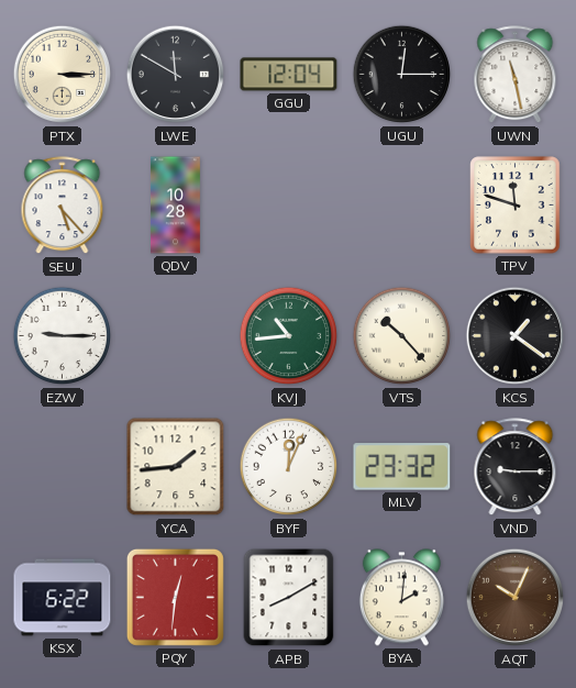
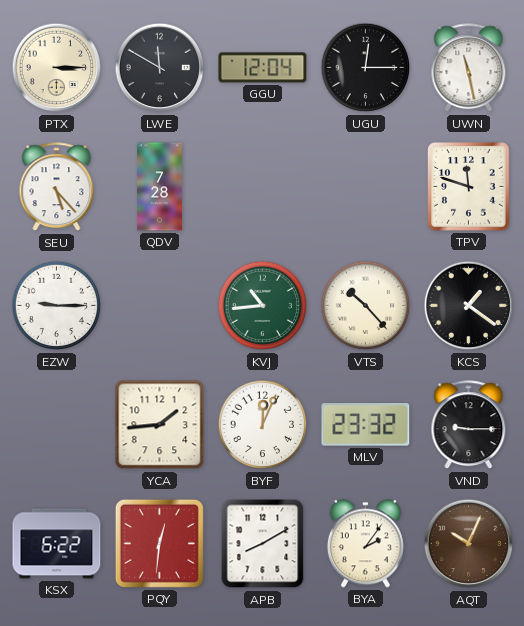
QDV: 10:28 -> 7:28 (160, 187)
BYA: 2:01 -> 2:06 (365, 544)
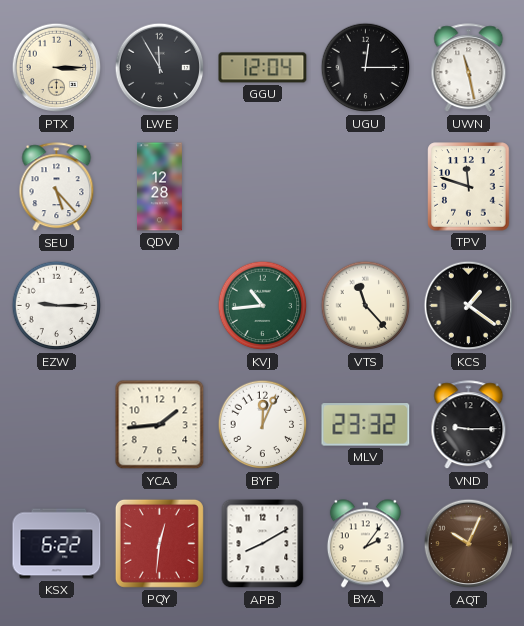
LWE: 11:50 -> 11:55 (160, 68)
QDV: 7:28 -> 12:28 (160, 187)
VTS: 10:23 -> 11:23 (366, 306)
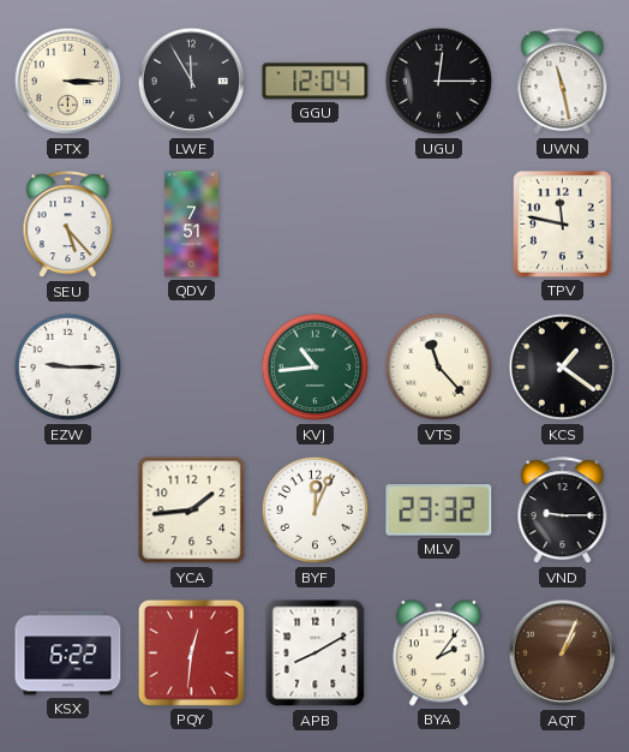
QDV: 12:28 -> 7:51 (192, 225)
TPV: 11:48 -> 11:47 (563, 225)
AQT: 10:04 -> 1:04 (563, 653)
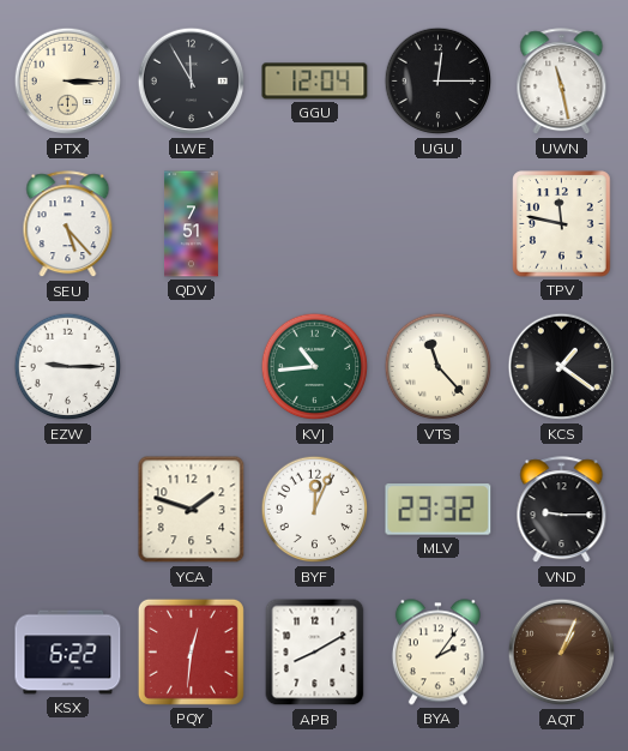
YCA: 1:44 -> 1:48 (192, 510)
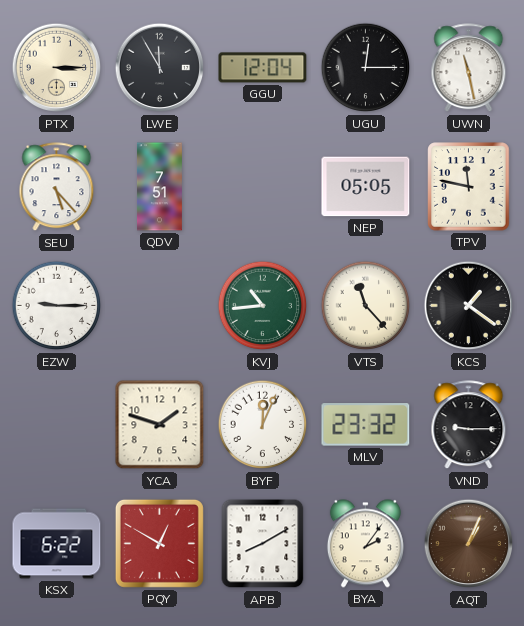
NEP: none -> 05:05 (366, 187)
PQY: 12:31 -> 12:50 (159, 543)
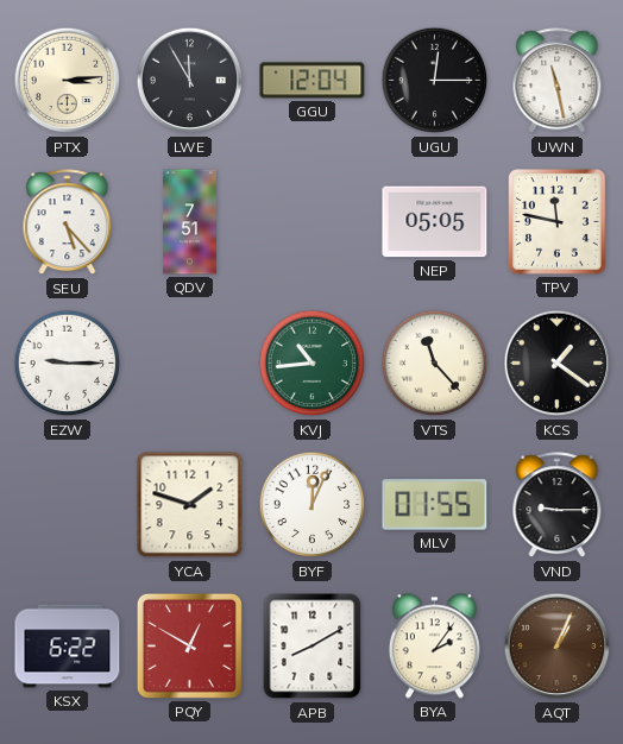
PTX: 3:15 -> 3:14 (68, 81)
MLV: 23:32 -> 01:55 (435, 505)
